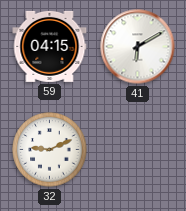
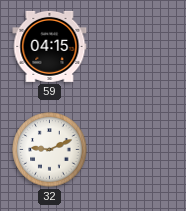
41: 6:10 -> none (138, 47)
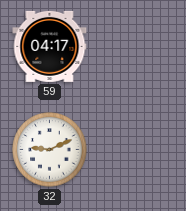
59: 04:15 -> 04:17 (50, 46)
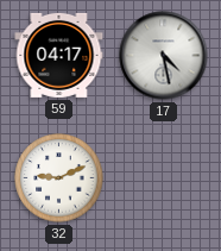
17: none -> 4:28 (164, 56)
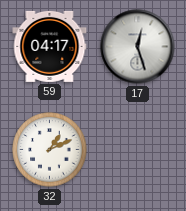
17: 4:28 -> 12:27 (138, 47)
32: 9:11 -> 1:11 (50, 150)
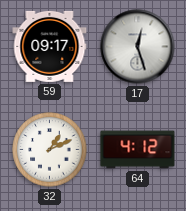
59: 04:17 -> 09:17 (50, 46)
64: none -> 4:12 (138, 150)
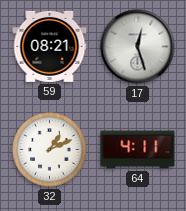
59: 09:17 -> 08:21 (50, 46)
64: 4:12 -> 4:11 (138, 150)
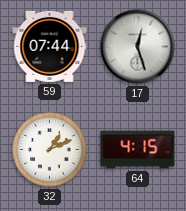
59: 08:21 -> 07:44 (50, 46)
64: 4:11 -> 4:15 (138, 150)
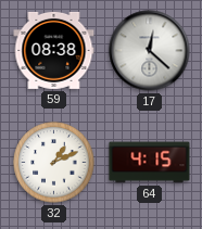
59: 07:44 -> 08:38 (54, 50)
17: 12:27 -> 12:22 (150, 51)
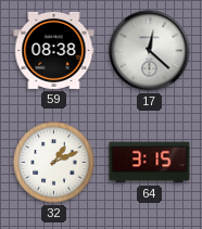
64: 4:15 -> 3:15 (150, 163)
